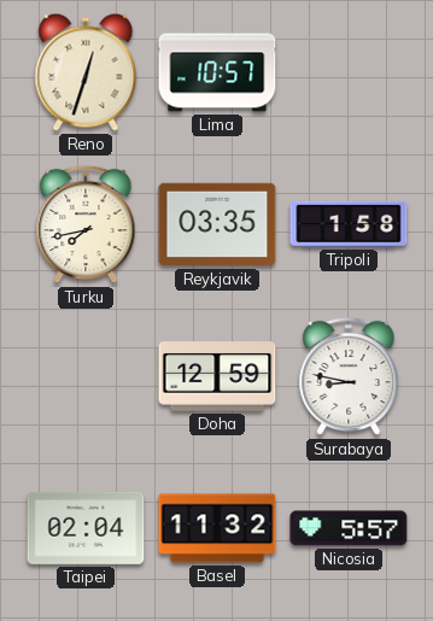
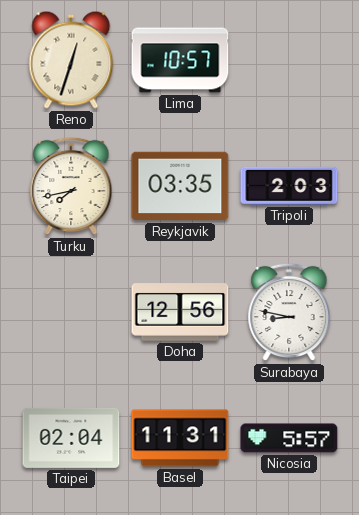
Tripoli: 1:58 -> 2:03 (289, 186)
Doha: 12:59 -> 12:56 (180, 312)
Basel: 11:32 -> 11:31 (180, 438)
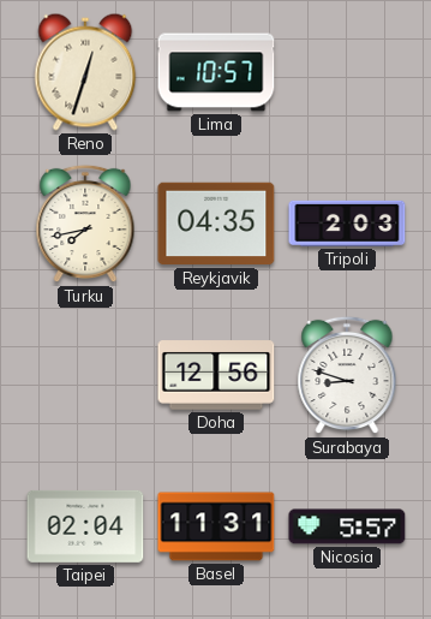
Reykjavik: 03:35 -> 04:35 (216, 224)
Surabaya: 8:47 -> 8:48 (347, 375)
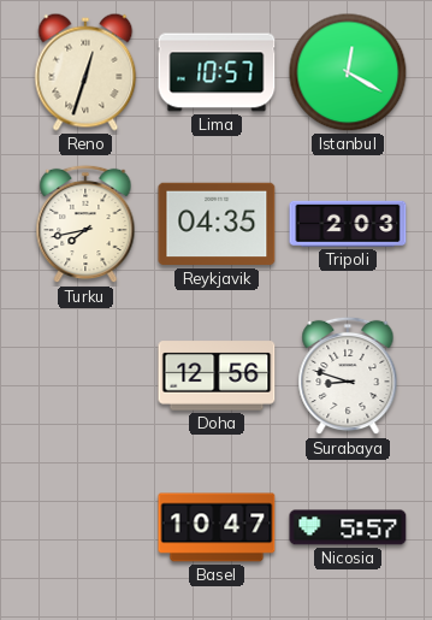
Istanbul: none -> 12:20 (348, 72)
Taipei: 02:04 -> none (85, 526)
Basel: 11:31 -> 10:47 (217, 527)
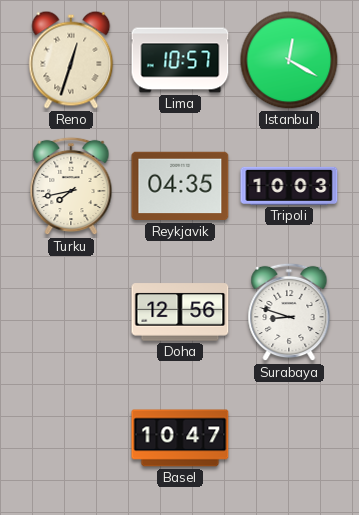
Tripoli: 2:03 -> 10:03 (289, 186)
Nicosia: 5:57 -> none (348, 527)
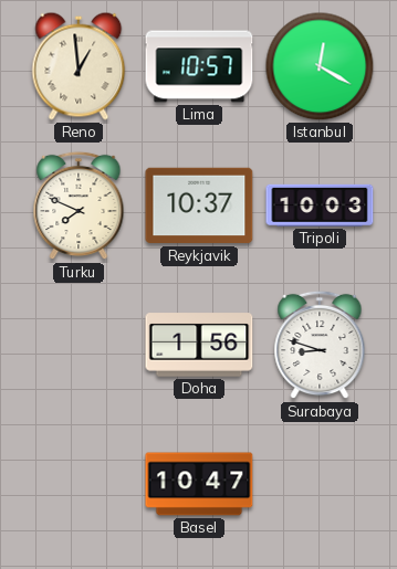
Reno: 12:33 -> 12:59 (79, 66)
Turku: 7:43 -> 7:49 (79, 206)
Reykjavik: 04:35 -> 10:37 (199, 206)
Doha: 12:56 -> 1:56 (199, 345)
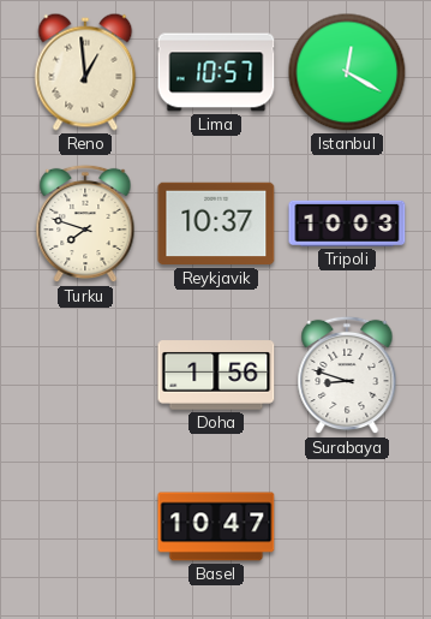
Turku: 7:49 -> 7:48 (85, 224)
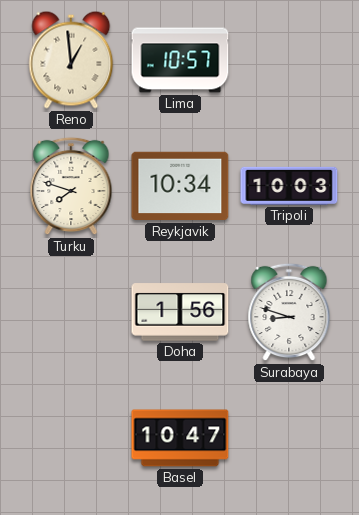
Istanbul: 12:20 -> none (347, 72)
Reykjavik: 10:37 -> 10:34 (180, 186)
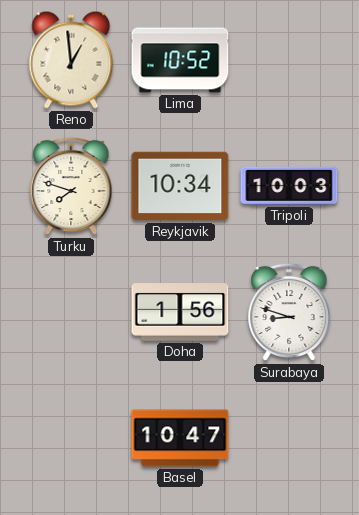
Lima: 10:57 -> 10:52 (180, 60)
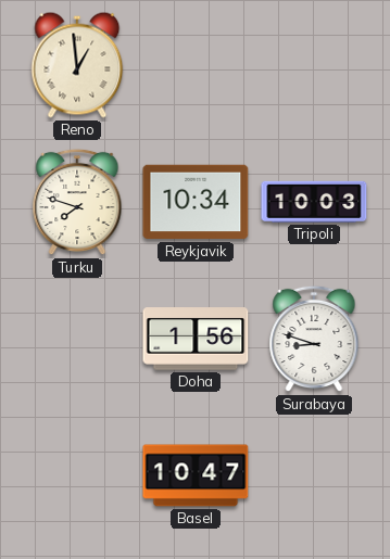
Lima: 10:52 -> none (180, 60)
